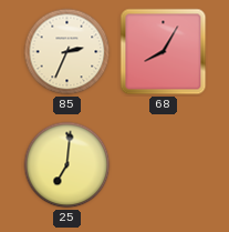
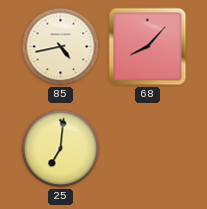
85: 2:34 -> 4:43 (61, 47)
68: 8:05 -> 8:07 (148, 47)
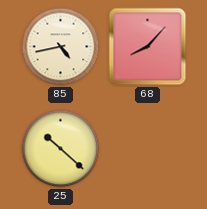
25: 7:01 -> 10:22 (61, 149)
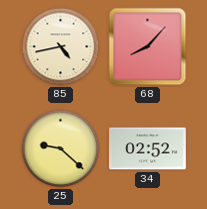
25: 10:22 -> 9:22 (61, 149)
34: none -> 02:52 (148, 149)
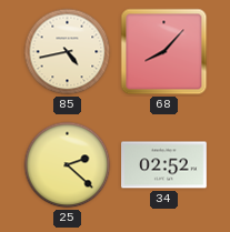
25: 9:22 -> 2:22 (68, 165)
